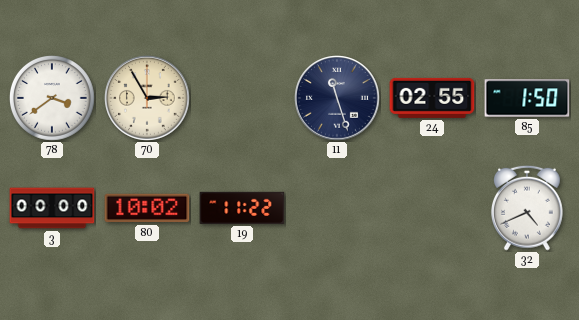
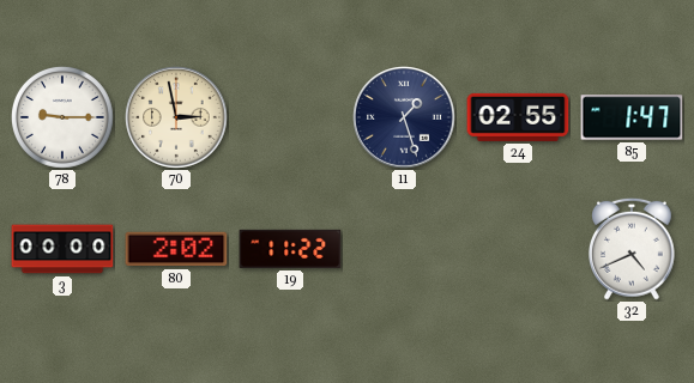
78: 3:39 -> 9:15 (62, 117)
70: 2:55 -> 2:58 (176, 117)
11: 11:27 -> 1:27 (404, 117)
85: 1:50 -> 1:47 (632, 117)
80: 10:02 -> 2:02 (176, 249)
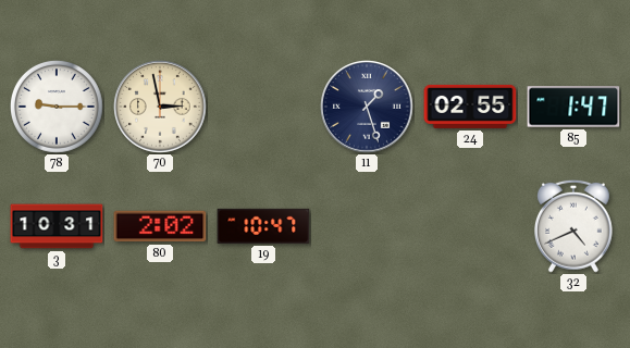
3: 00:00 -> 10:31 (57, 226)
19: 11:22 -> 10:47 (263, 226)
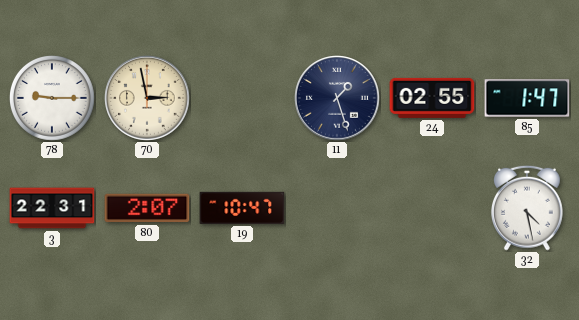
3: 10:31 -> 22:31 (52, 208)
80: 2:02 -> 2:07 (147, 208)
32: 4:41 -> 4:28 (528, 208)
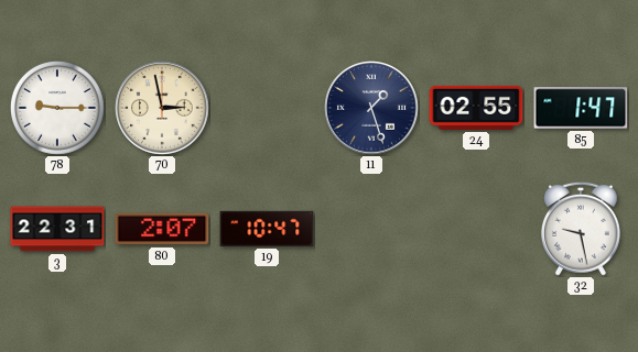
32: 4:28 -> 9:28 (582, 229)
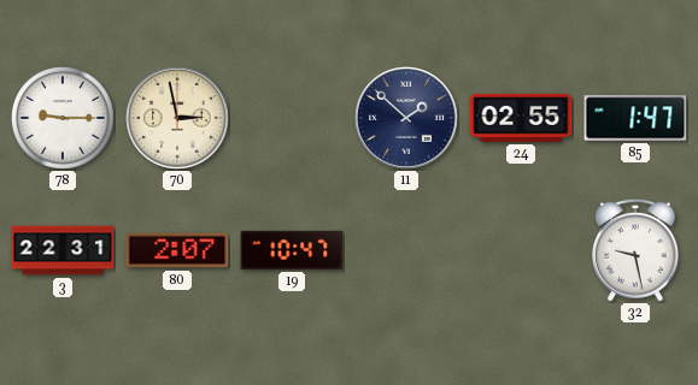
11: 1:27 -> 1:52 (406, 118)
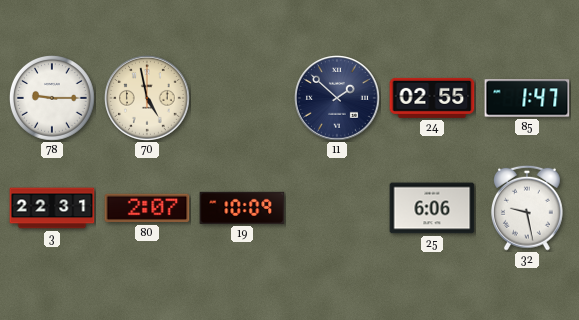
70: 2:58 -> 4:58 (147, 98)
19: 10:47 -> 10:09 (242, 208)
25: none -> 6:06 (432, 208)
